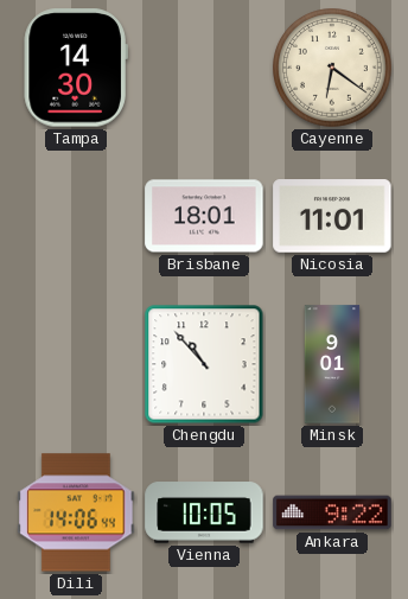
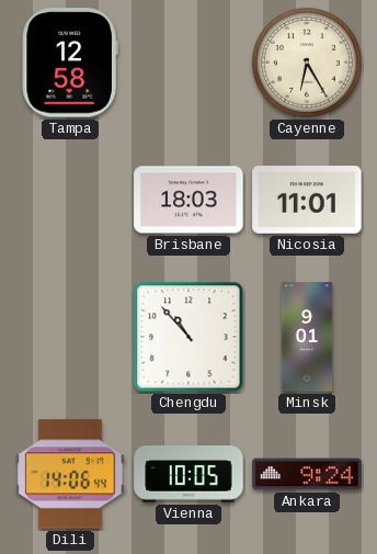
Tampa: 14:30 -> 12:58 (70, 63)
Cayenne: 6:21 -> 6:25 (308, 64)
Brisbane: 18:01 -> 18:03 (188, 200)
Ankara: 9:22 -> 9:24 (307, 474)
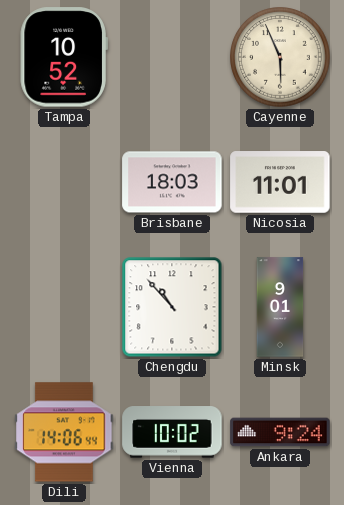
Tampa: 12:58 -> 10:52 (64, 57)
Cayenne: 6:25 -> 5:56 (281, 58)
Vienna: 10:05 -> 10:02 (172, 432)
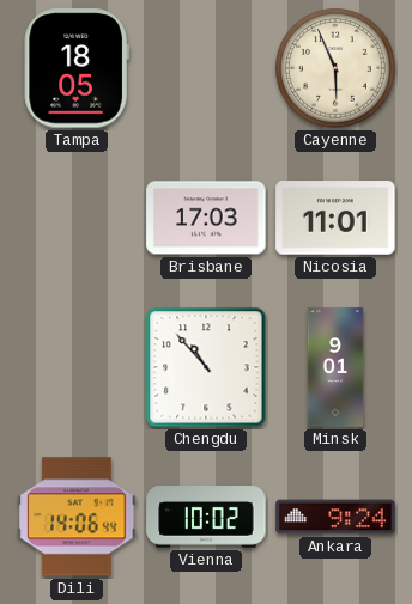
Tampa: 10:52 -> 18:05 (77, 68)
Brisbane: 18:03 -> 17:03 (206, 218)
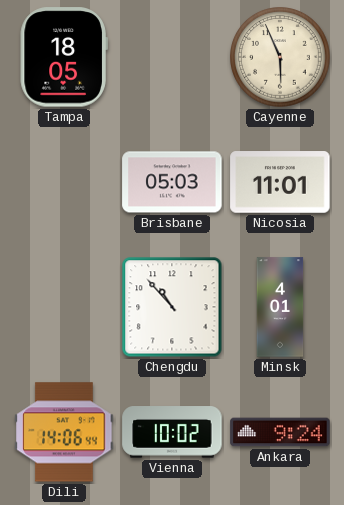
Brisbane: 17:03 -> 05:03 (172, 182)
Minsk: 9:01 -> 4:01 (280, 307)
